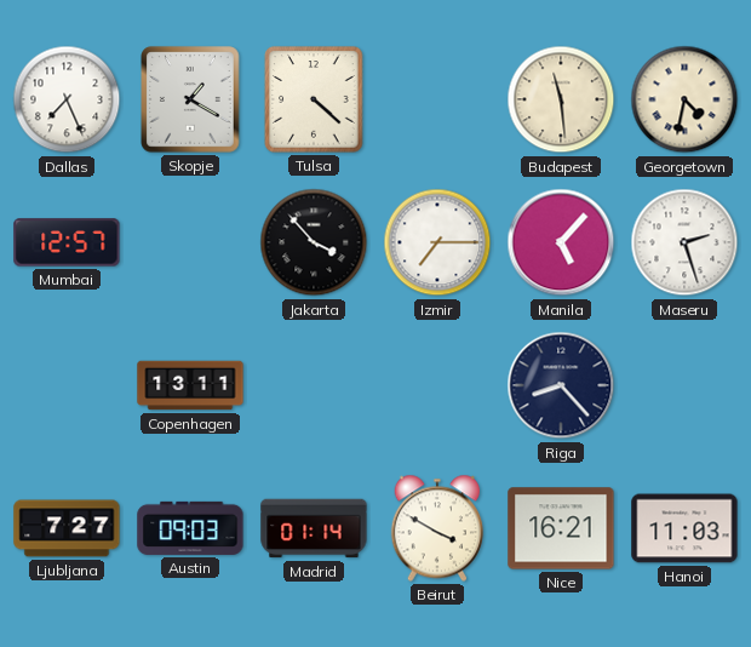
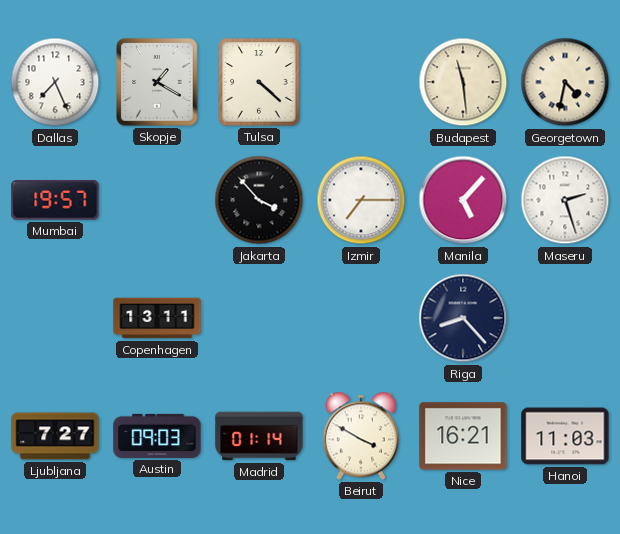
Mumbai: 12:57 -> 19:57 (55, 200)
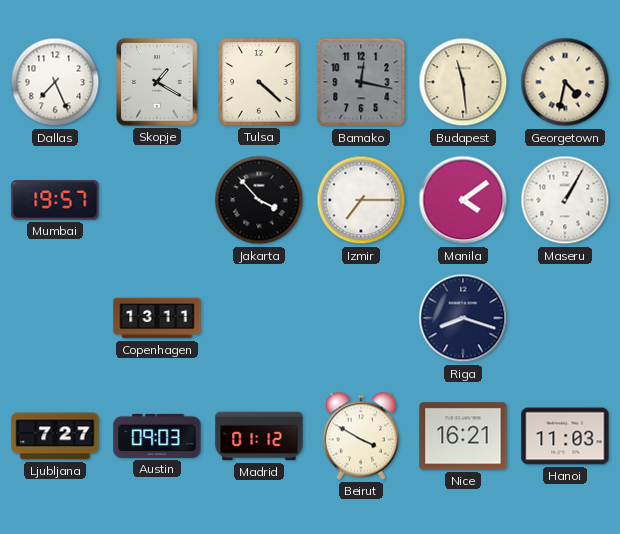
Bamako: none -> 12:17 (361, 82)
Manila: 5:07 -> 4:09 (463, 200)
Maseru: 2:27 -> 1:05 (565, 200)
Riga: 8:23 -> 8:18 (463, 318)
Madrid: 01:14 -> 01:12 (259, 436)
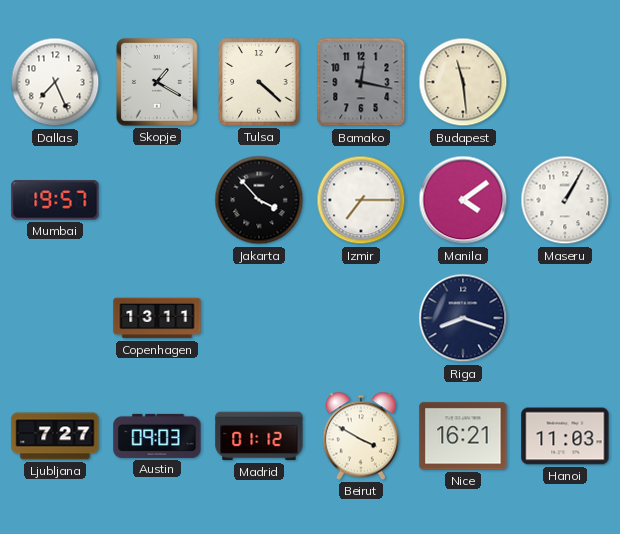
Georgetown: 4:32 -> none (565, 82)
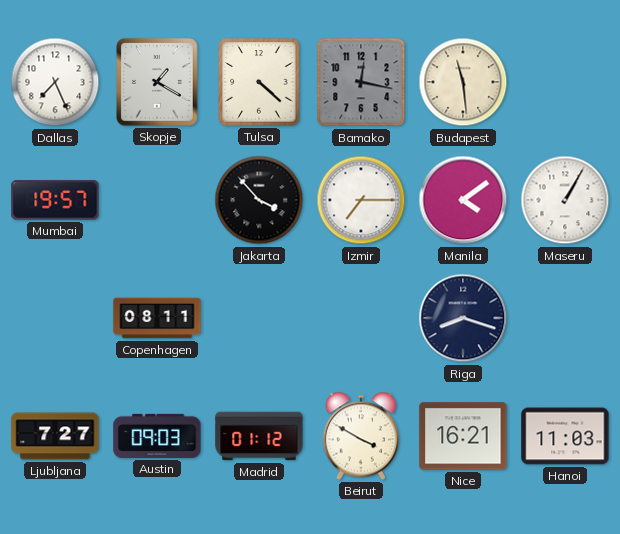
Copenhagen: 13:11 -> 08:11 (157, 318)
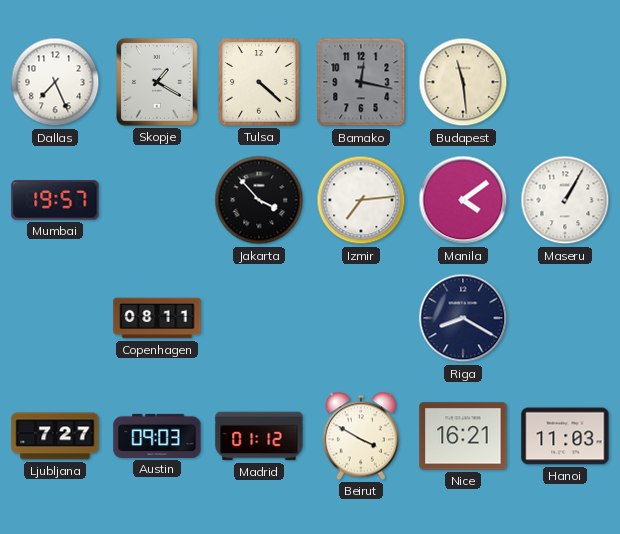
Izmir: 7:15 -> 7:14 (361, 200)
Riga: 8:18 -> 8:20 (463, 318)
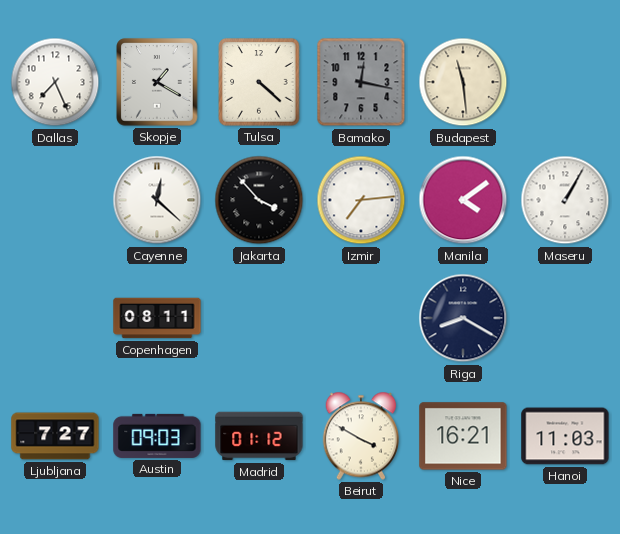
Mumbai: 19:57 -> none (55, 200)
Cayenne: none -> 12:22 (157, 200)
